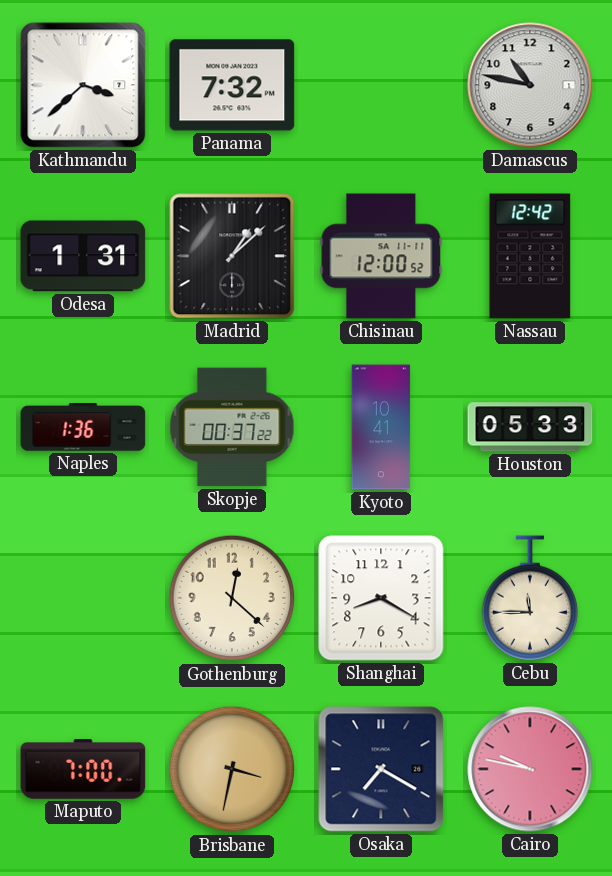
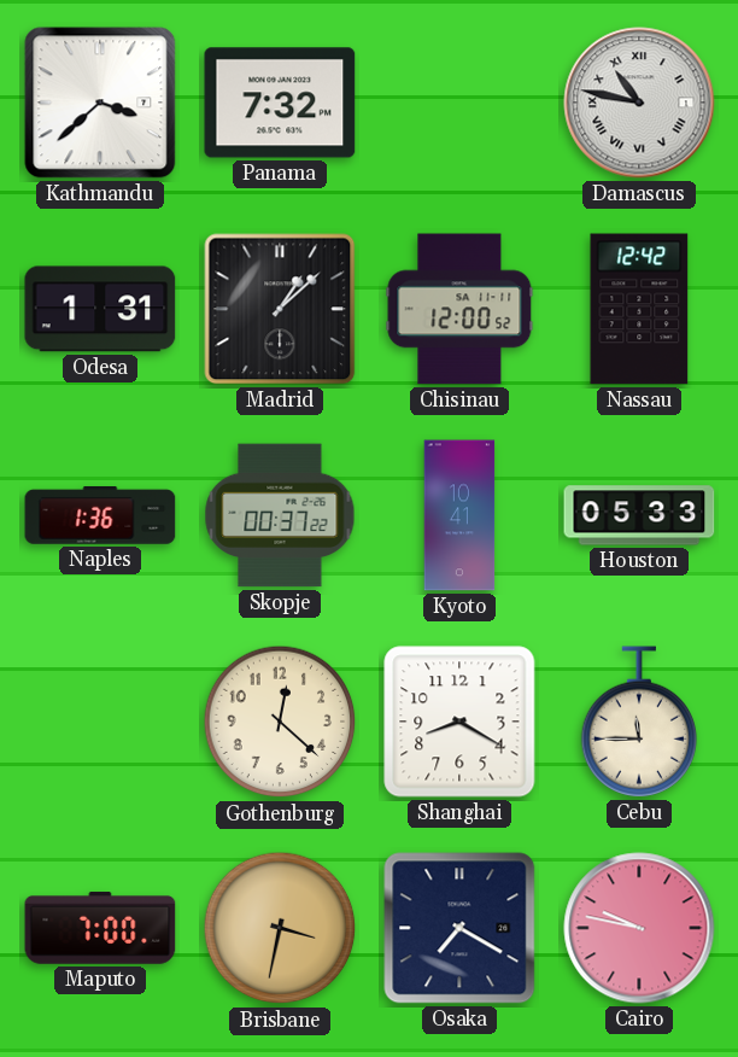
Damascus numerals: Arabic -> Roman (639, 103)
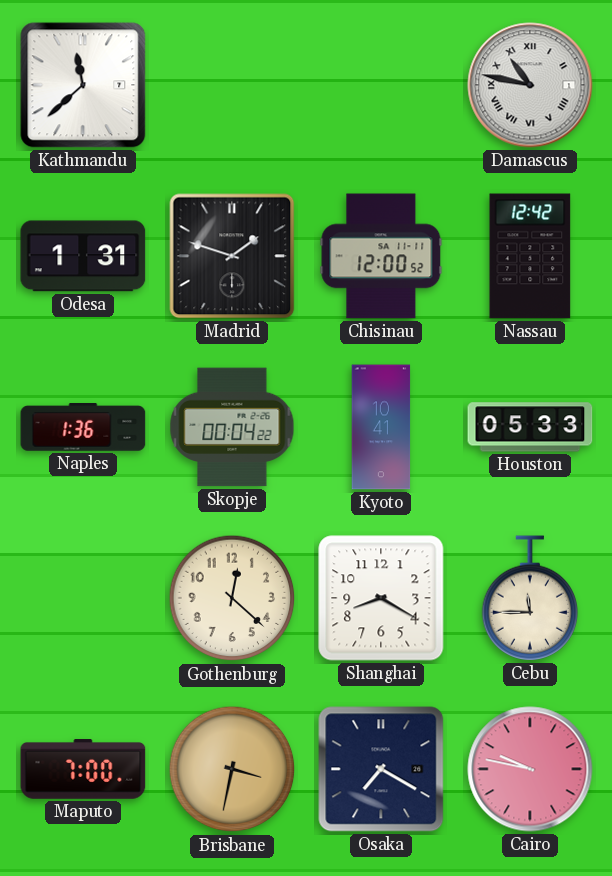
Kathmandu: 3:38 -> 11:38 (83, 85)
Panama: 7:32 -> none (280, 103)
Madrid: 1:08 -> 1:48 (232, 256)
Skopje: 00:37 -> 00:04 (232, 427)
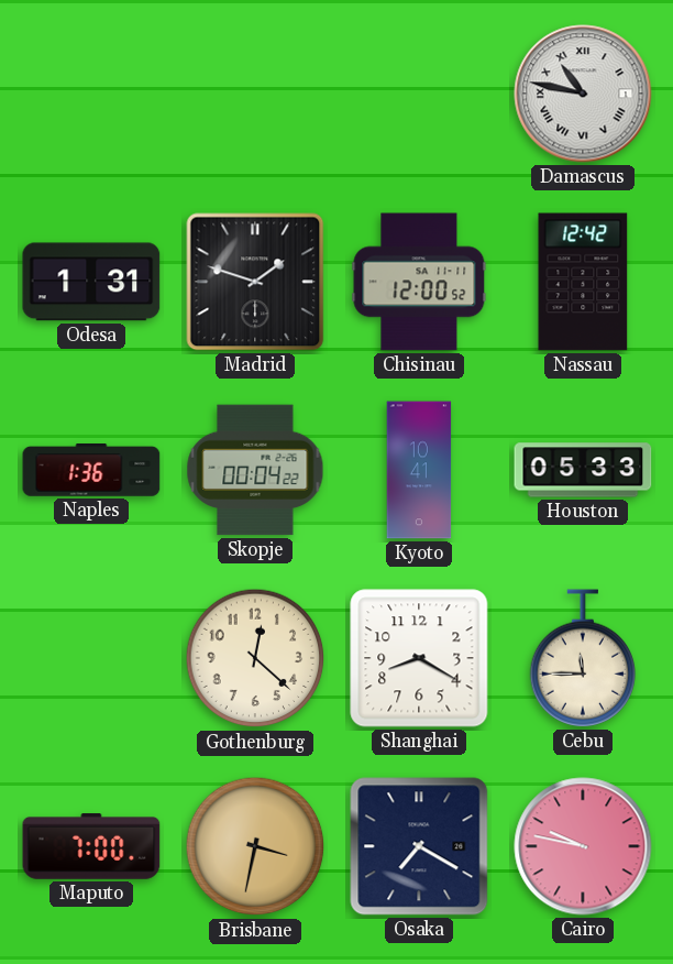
Kathmandu: 11:38 -> none (83, 85)
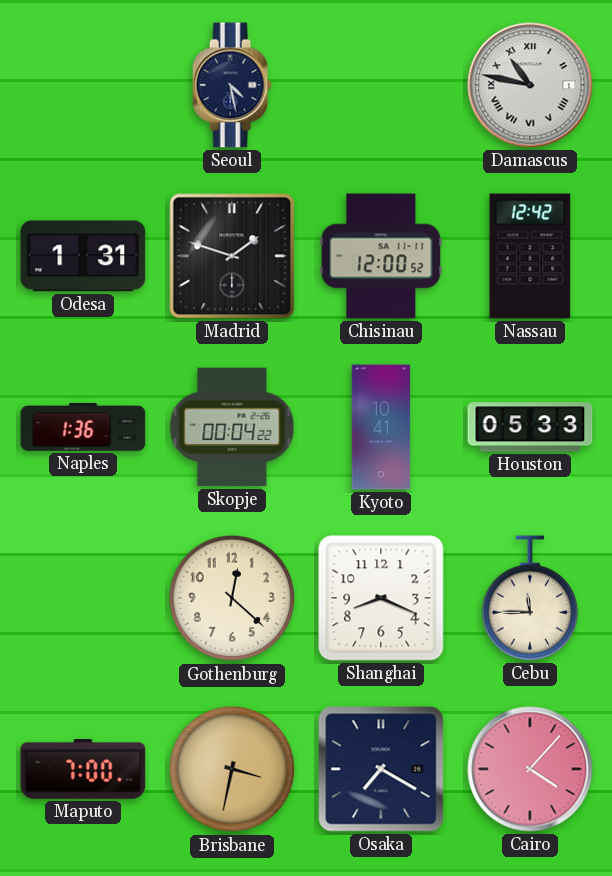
Seoul: none -> 4:28 (232, 85)
Shanghai: 8:20 -> 8:19 (381, 598)
Cairo: 9:47 -> 4:07 (530, 769)
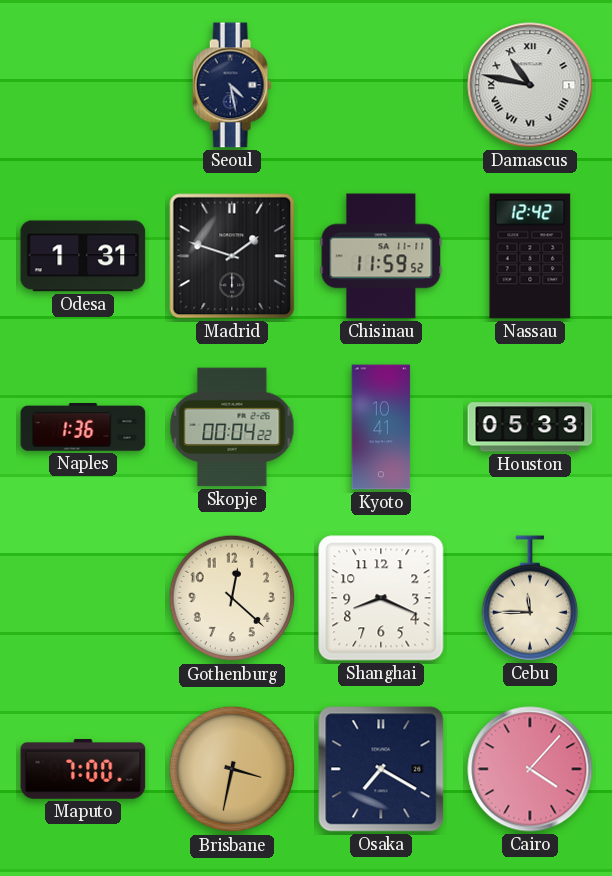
Chisinau: 12:00 -> 11:59 (381, 256)
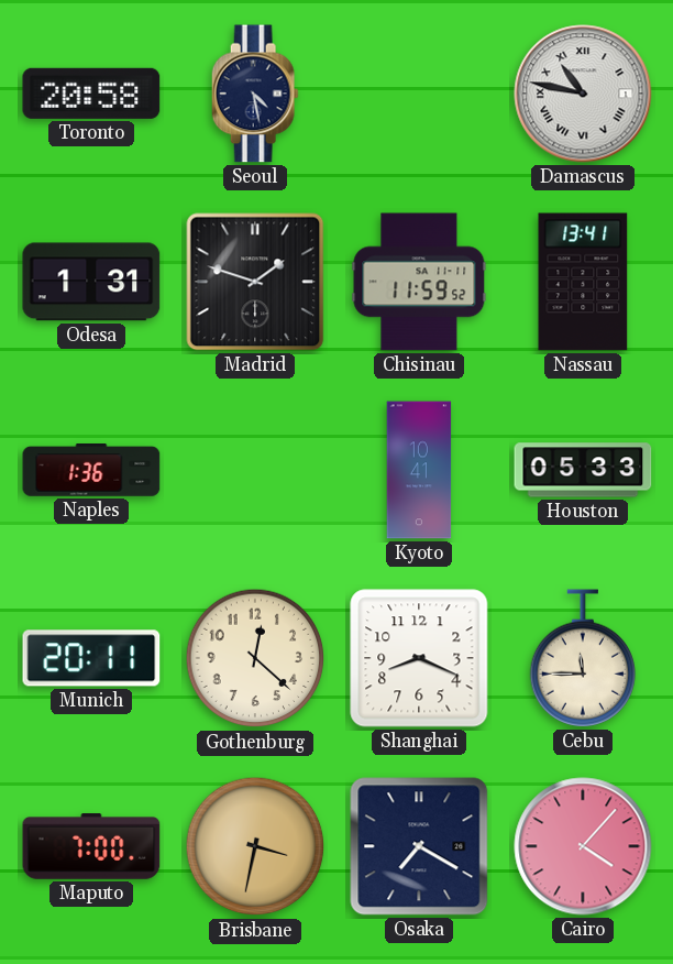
Toronto: none -> 20:58 (91, 94)
Nassau: 12:42 -> 13:41 (583, 282)
Skopje: 00:04 -> none (232, 427)
Munich: none -> 20:11 (91, 658)
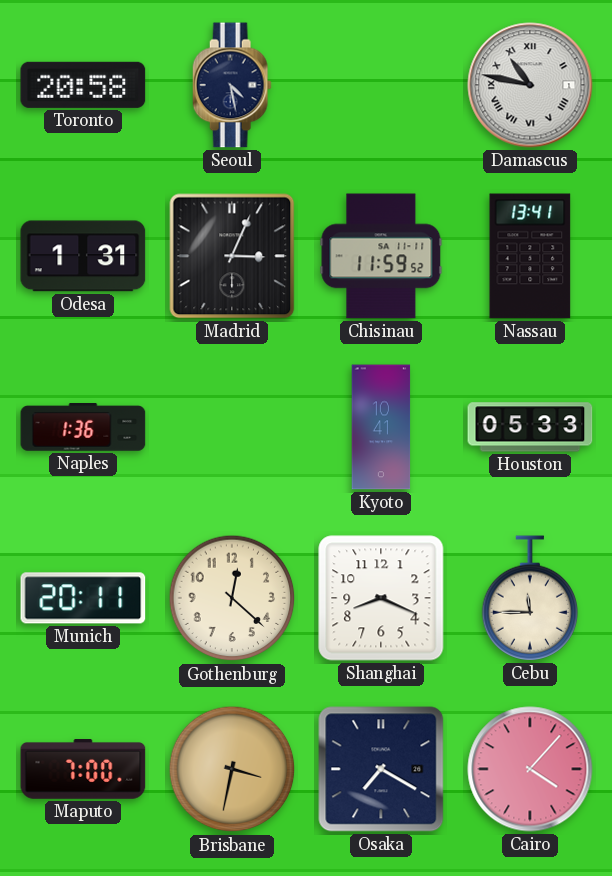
Madrid: 1:48 -> 3:04 (232, 256)
